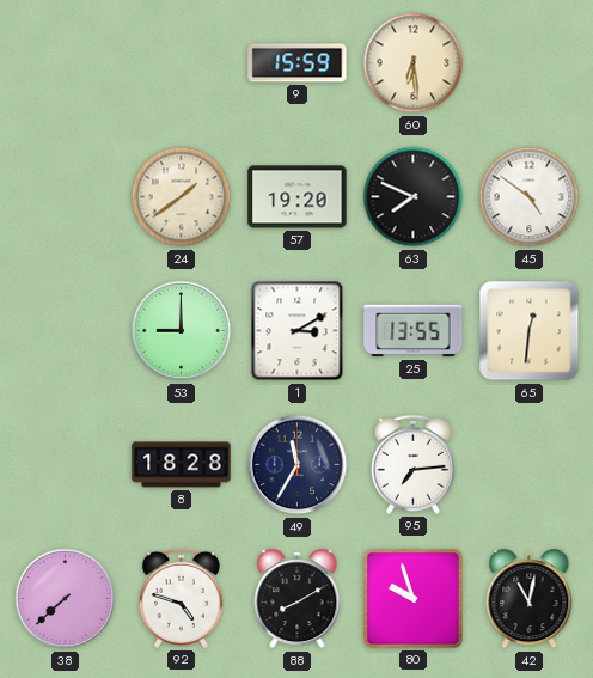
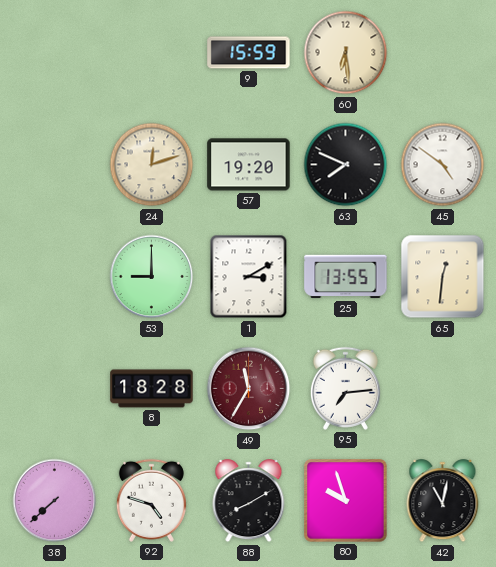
24: 1:39 -> 12:12 (152, 165)
49 dial: navy -> burgundy (249, 389)
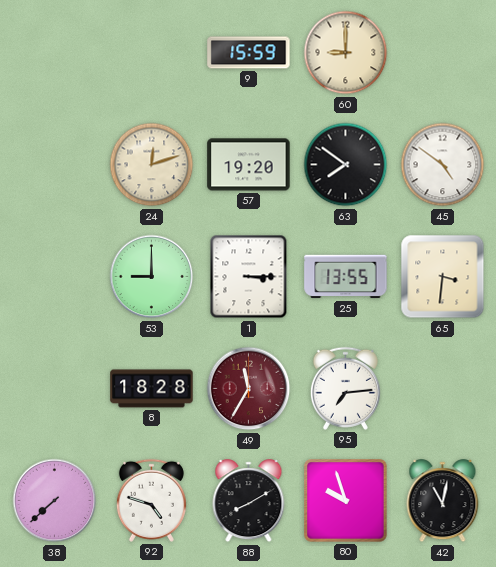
60: 6:29 -> 9:00 (346, 53)
63: 7:49 -> 7:51 (346, 165)
1: 3:10 -> 3:15 (249, 277)
65: 12:31 -> 3:31 (443, 277)
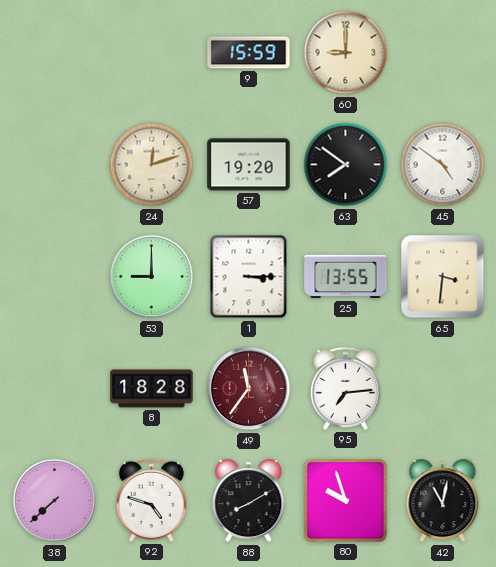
49: 11:35 -> 11:36 (249, 389)
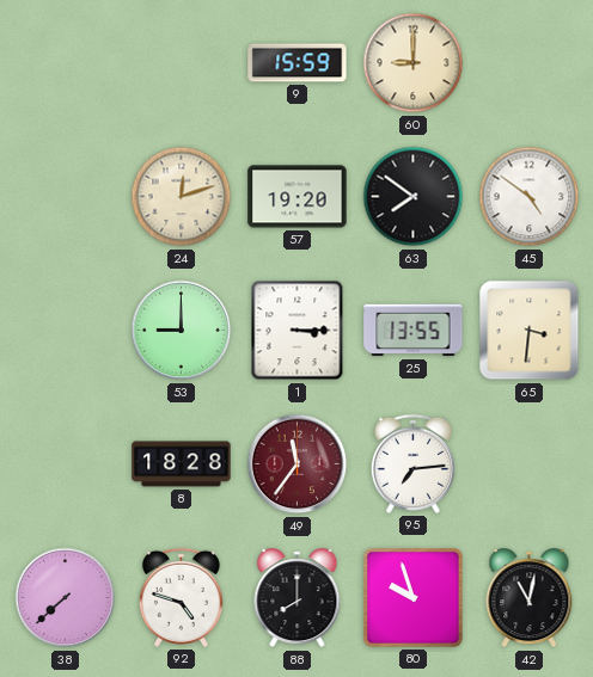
88: 8:10 -> 8:00 (298, 598)
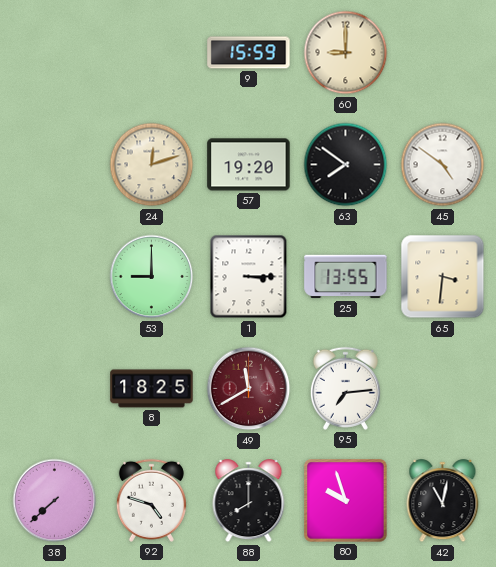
8: 18:28 -> 18:25 (152, 389)
49: 11:36 -> 11:40 (249, 389)
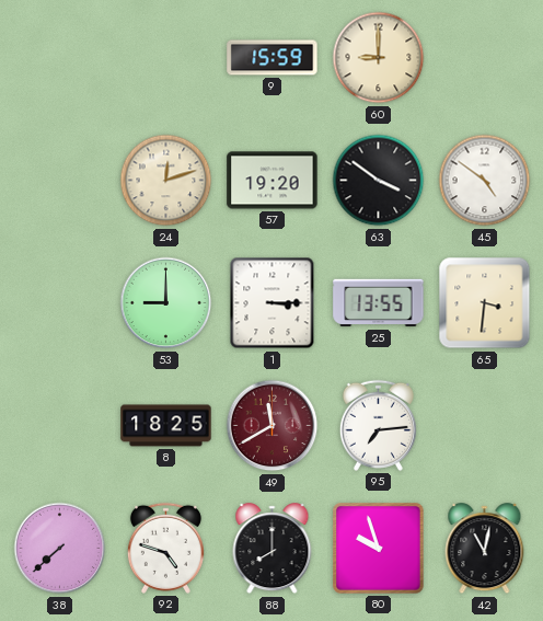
63: 7:51 -> 3:51 (379, 181)
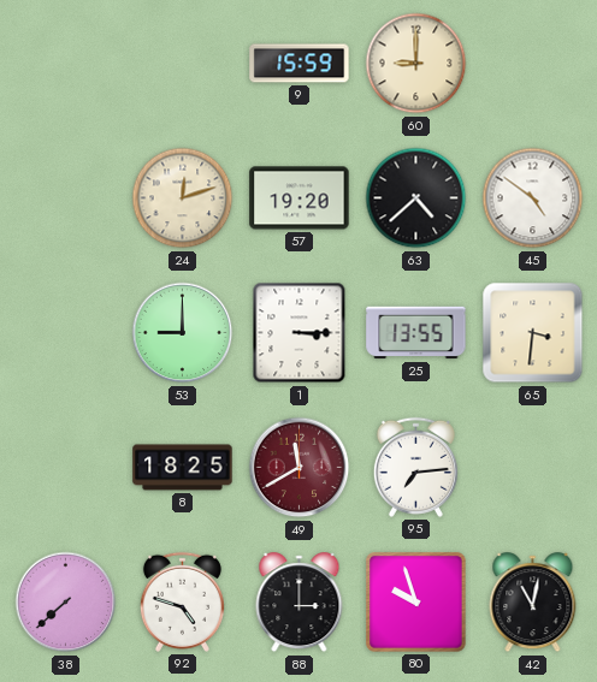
63: 3:51 -> 4:38 (416, 198)
88: 8:00 -> 3:00 (300, 603)
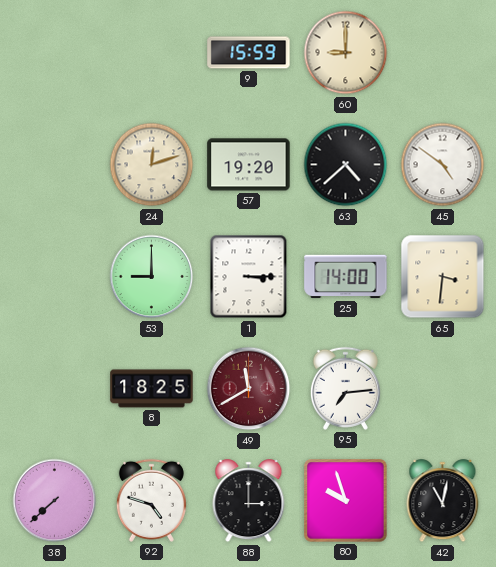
25: 13:55 -> 14:00 (346, 277)
